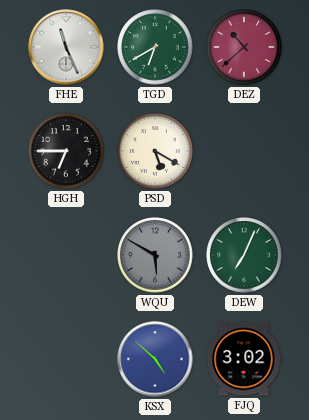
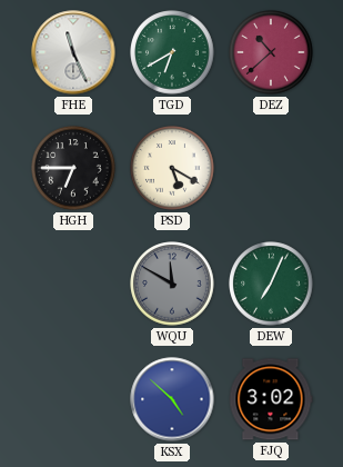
WQU: 5:50 -> 11:50 (172, 284)
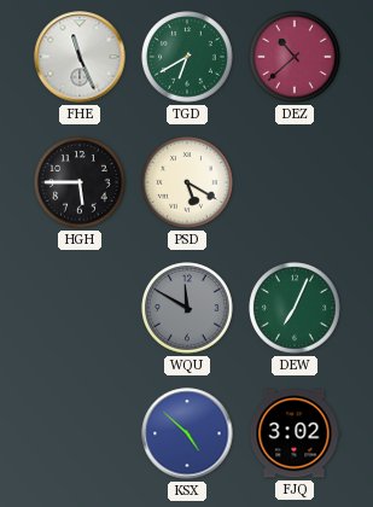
HGH: 6:45 -> 5:45 (80, 182)
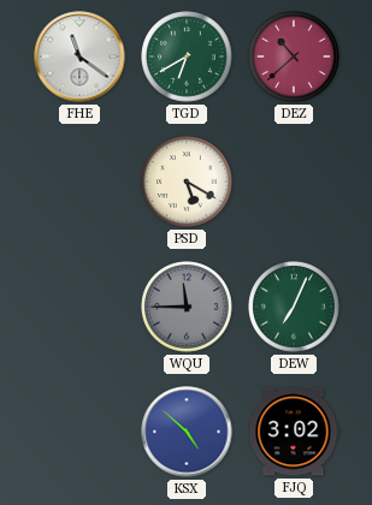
FHE: 11:26 -> 11:21 (79, 57)
HGH: 5:45 -> none (80, 182)
WQU: 11:50 -> 11:45 (187, 307)
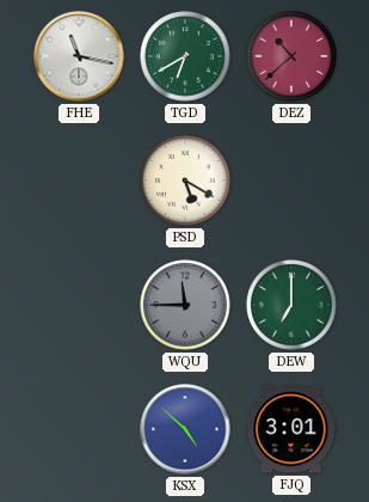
FHE: 11:21 -> 11:17 (79, 56)
DEW: 7:04 -> 7:00 (291, 305)
FJQ: 3:02 -> 3:01 (291, 429)
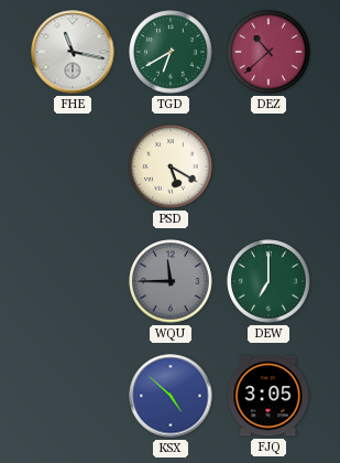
FJQ: 3:01 -> 3:05 (268, 396)
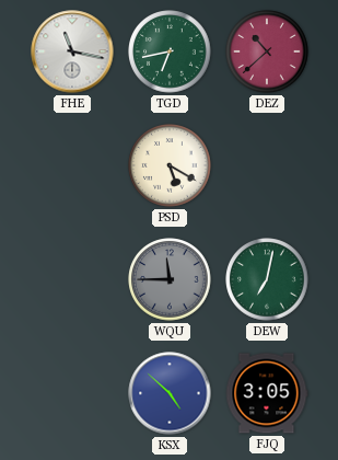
TGD: 6:40 -> 6:43 (170, 51)
DEW: 7:00 -> 7:02 (267, 279)
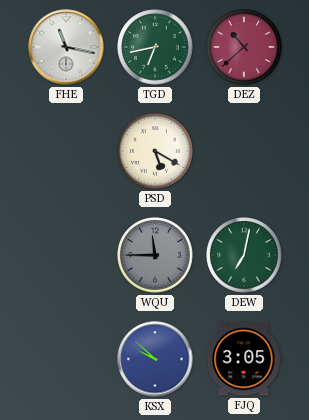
KSX: 4:52 -> 9:52 (155, 359)
